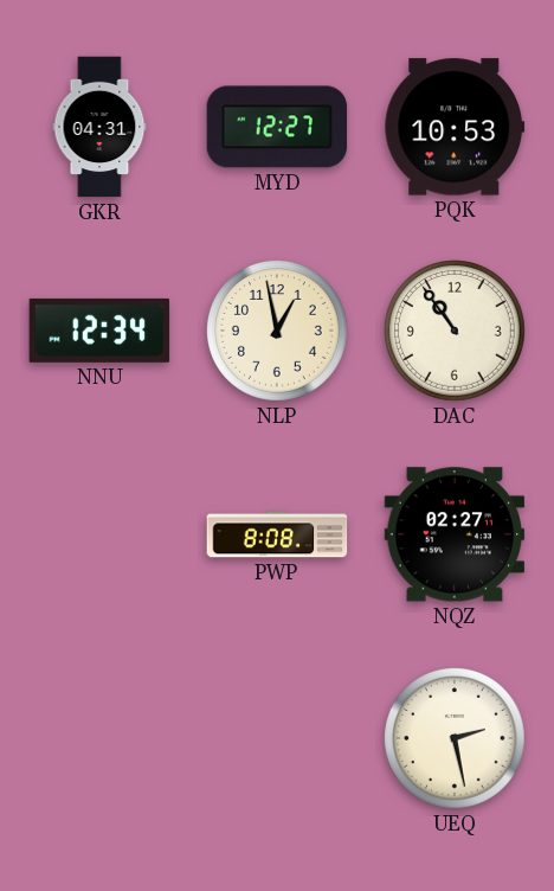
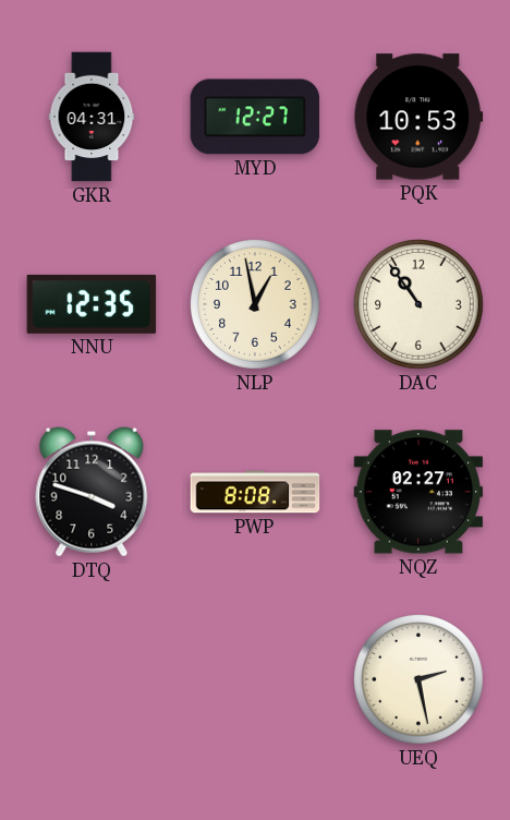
NNU: 12:34 -> 12:35 (92, 304)
DTQ: none -> 3:48 (92, 492)
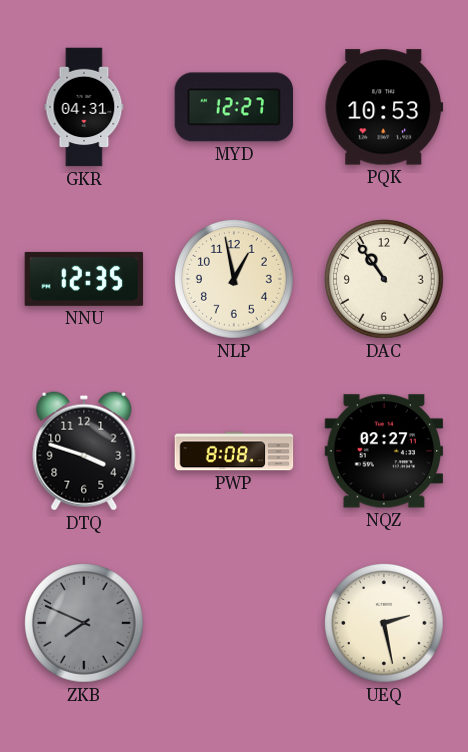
ZKB: none -> 7:49 (85, 624)
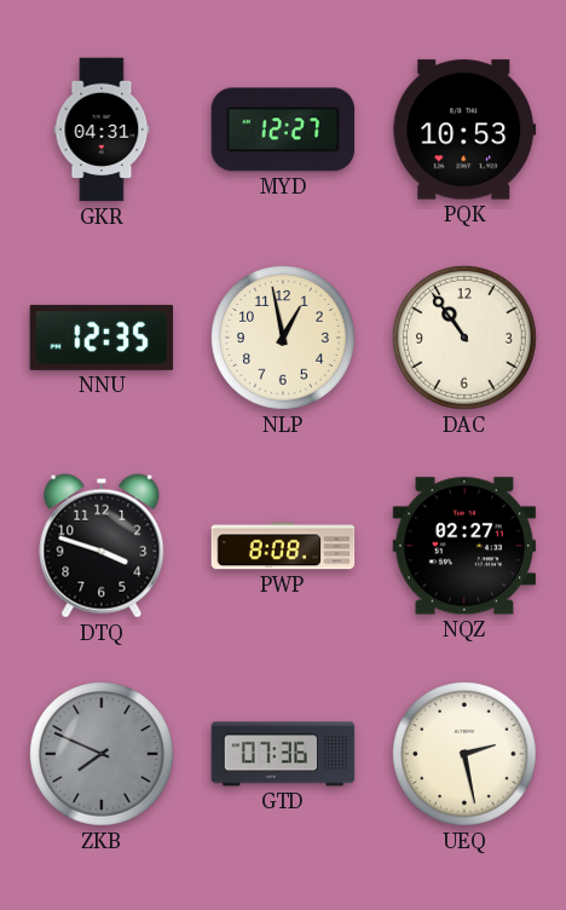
GTD: none -> 07:36 (283, 754)
